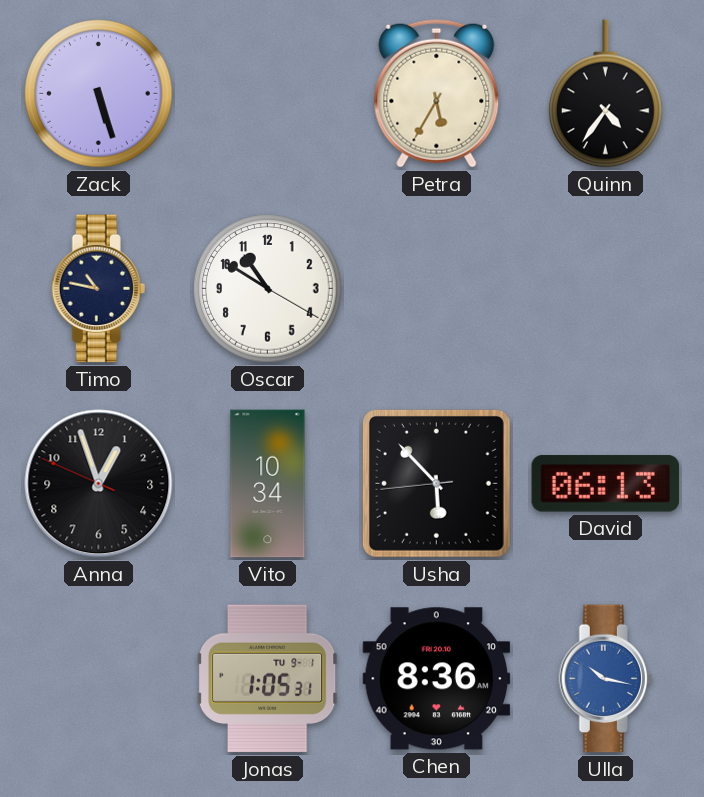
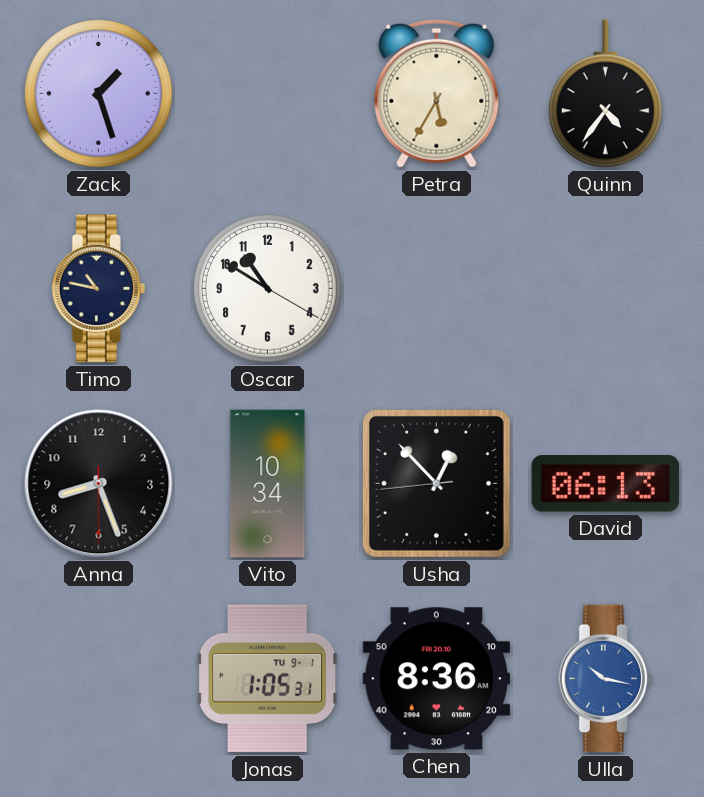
Zack: 5:27 -> 1:27 (99, 94)
Anna: 12:56 -> 8:26 (99, 484)
Usha: 5:52 -> 12:52 (436, 483)
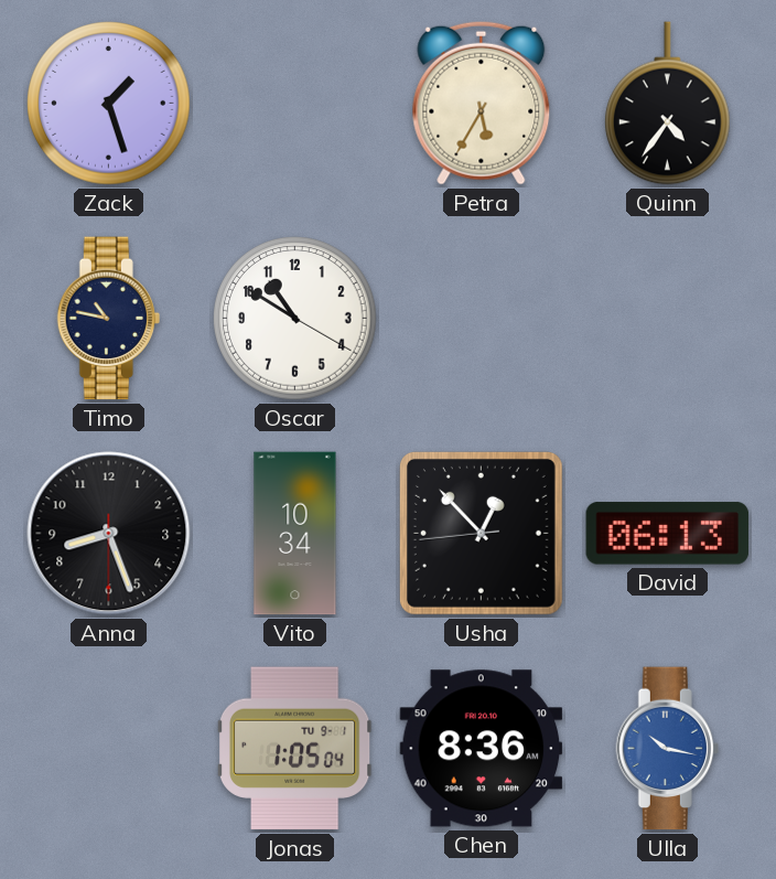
Jonas: 1:05:31 -> 1:05:04 (294, 749)
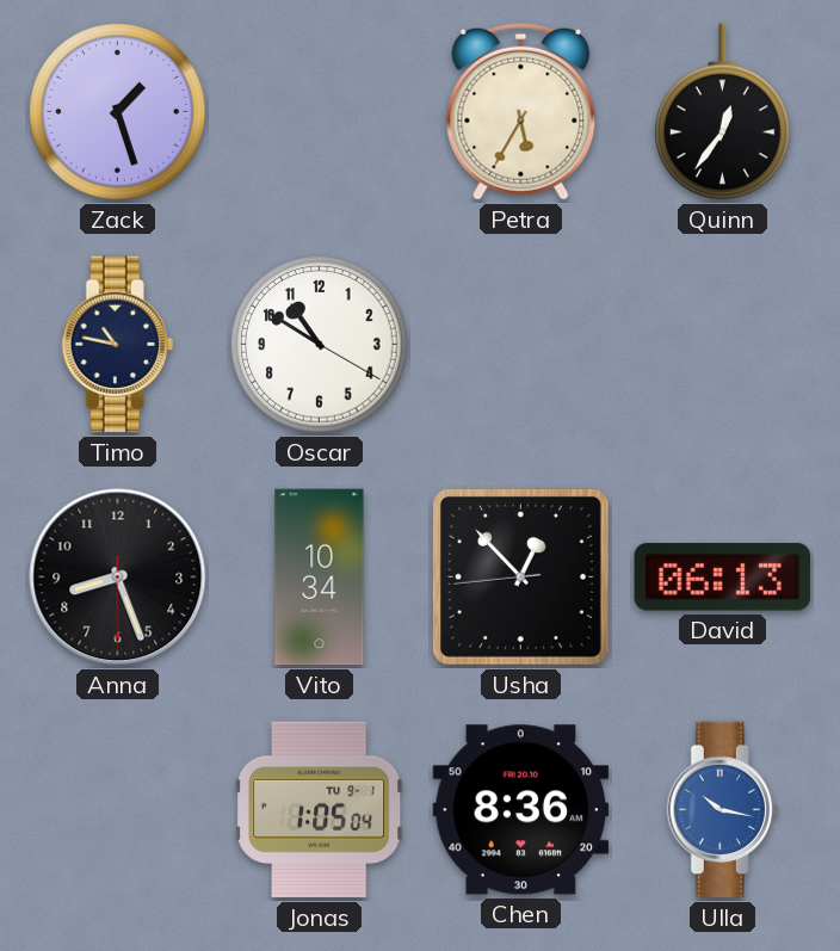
Quinn: 4:36 -> 12:36 (723, 112)
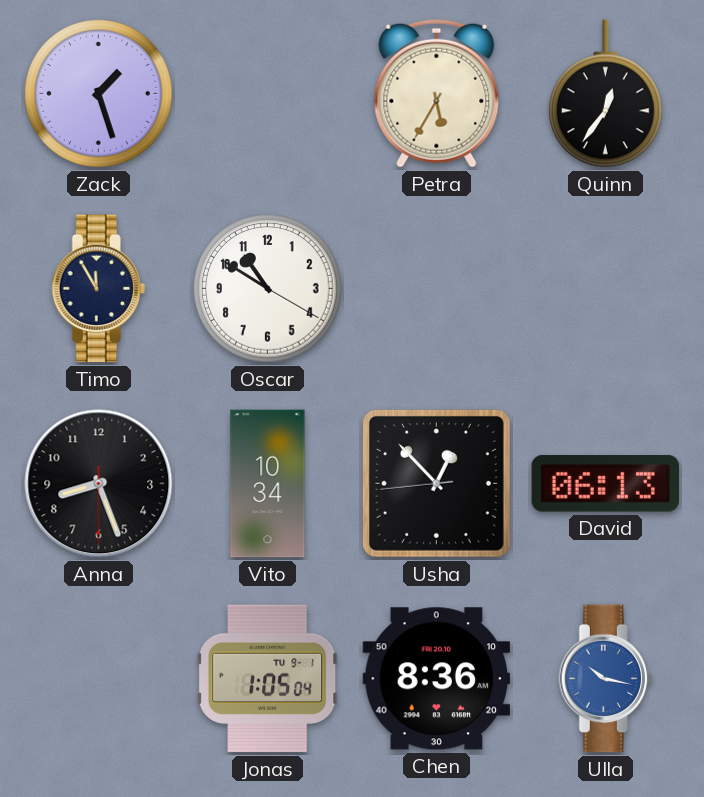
Timo: 10:47 -> 11:55 (98, 289)
